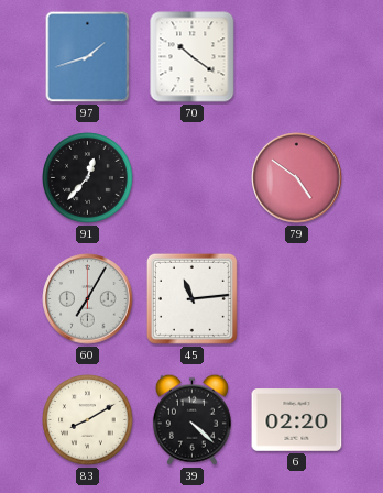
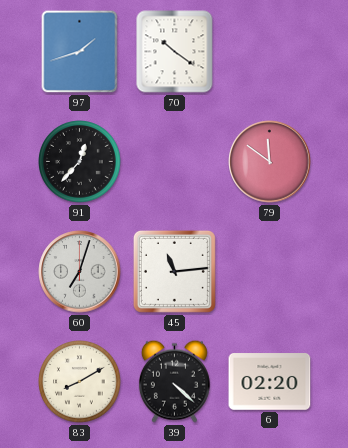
79: 4:51 -> 11:51 (270, 162)
60: 7:05 -> 7:03 (80, 272)
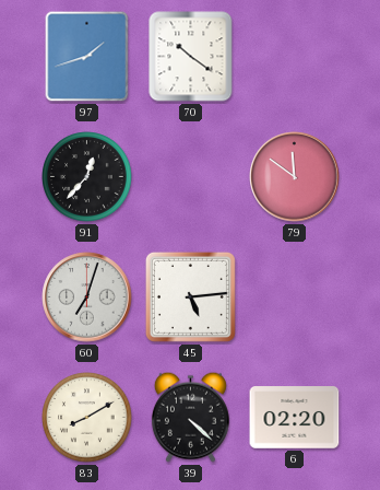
45: 11:14 -> 5:14 (190, 296)
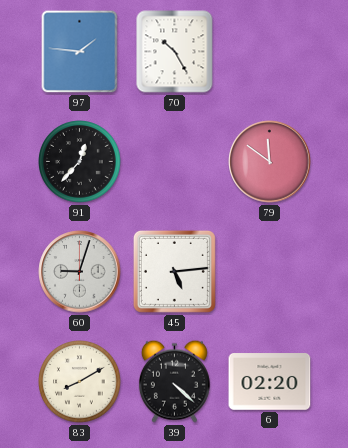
97: 1:42 -> 1:46 (80, 52)
70: 10:21 -> 10:25 (175, 52)
60: 7:03 -> 9:03 (80, 272)
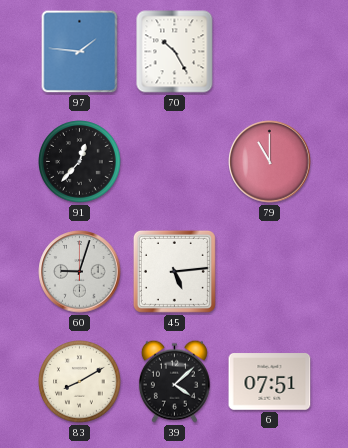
79: 11:51 -> 11:00 (270, 162)
39: 4:22 -> 4:08 (174, 381)
6: 02:20 -> 07:51 (270, 382)
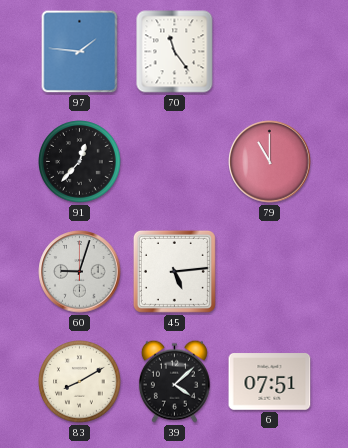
70: 10:25 -> 11:24 (175, 52)
